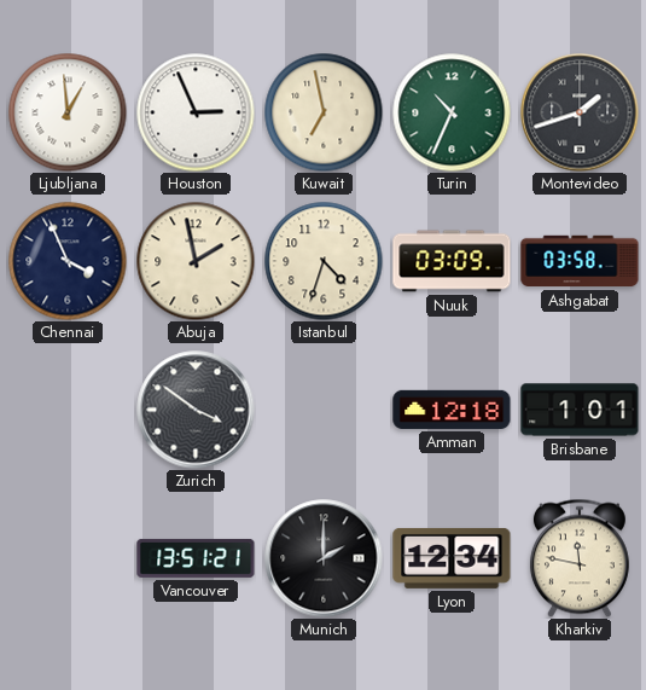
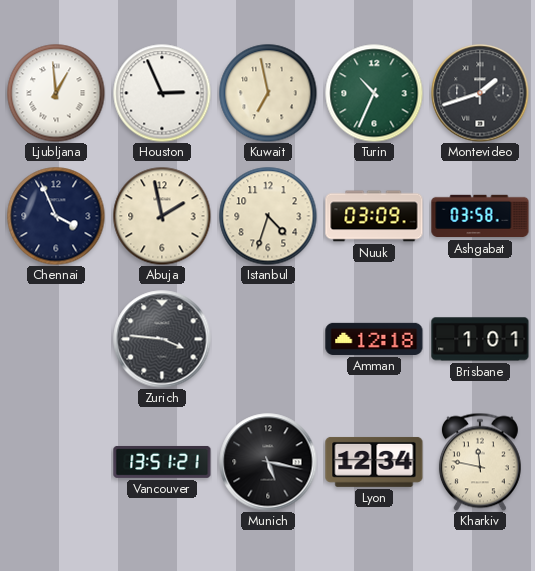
Zurich: 3:51 -> 3:46 (162, 339)
Munich: 2:00 -> 5:17 (268, 462)
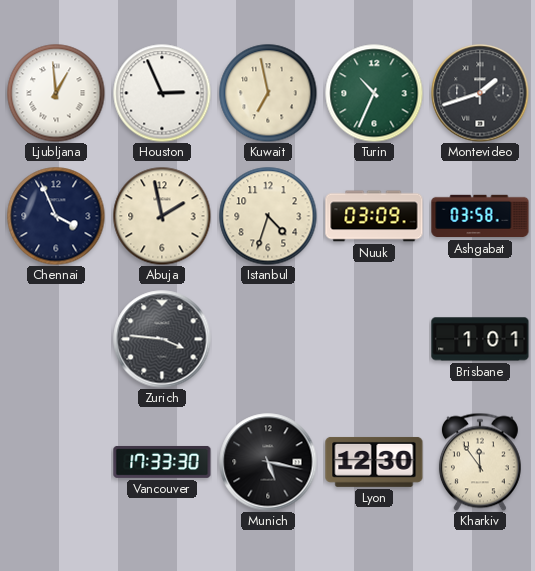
Amman: 12:18 -> none (374, 339)
Vancouver: 13:51 -> 17:33 (162, 462)
Lyon: 12:34 -> 12:30 (374, 462)
Kharkiv: 11:47 -> 11:54 (480, 462)
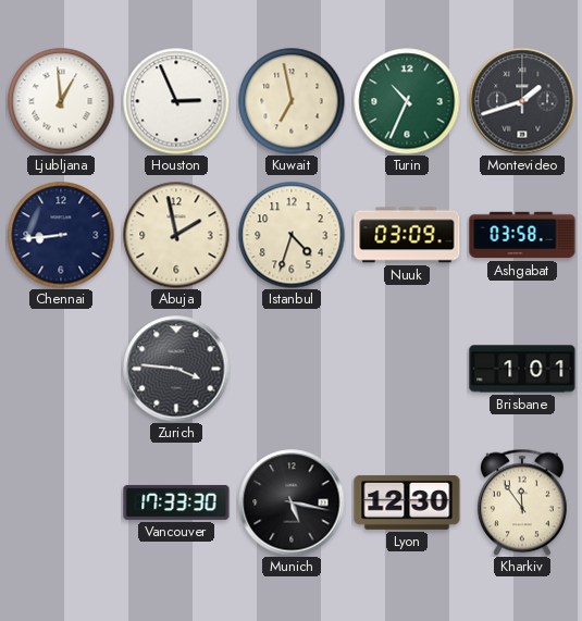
Chennai: 3:56 -> 8:44 (61, 235)
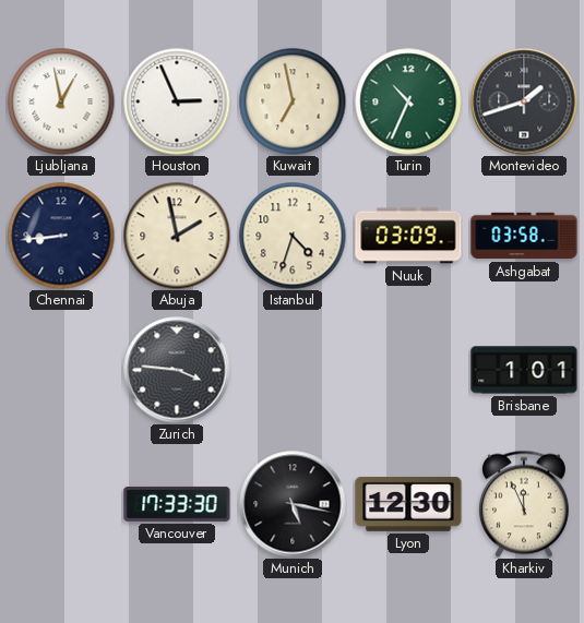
Ljubljana: 12:59 -> 12:58 (61, 101)
Kharkiv: 11:54 -> 11:56 (524, 504)
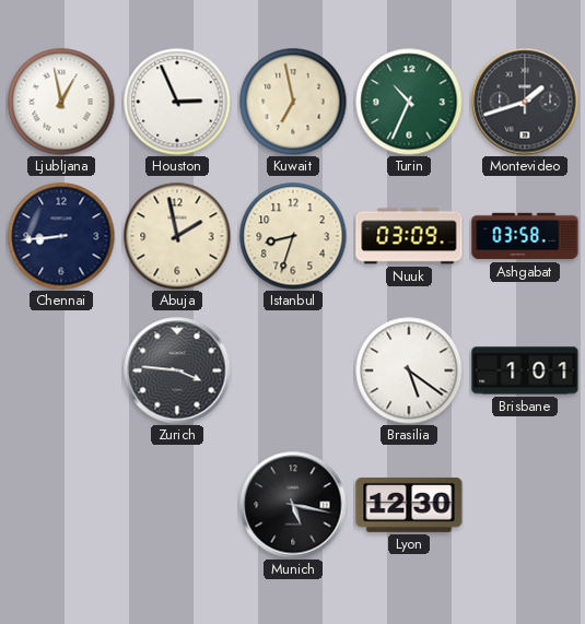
Istanbul: 4:33 -> 8:33 (293, 236)
Brasilia: none -> 5:21 (409, 370)
Vancouver: 17:33 -> none (177, 504)
Kharkiv: 11:56 -> none (524, 504)
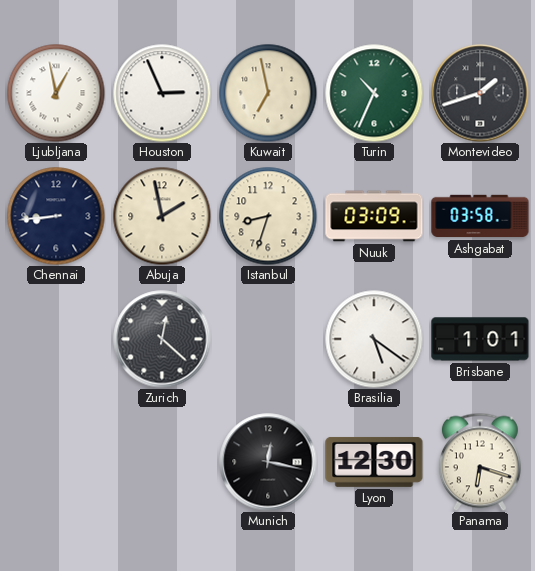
Zurich: 3:46 -> 12:22 (162, 339)
Munich: 5:17 -> 12:17 (268, 462)
Panama: none -> 6:18 (480, 462)
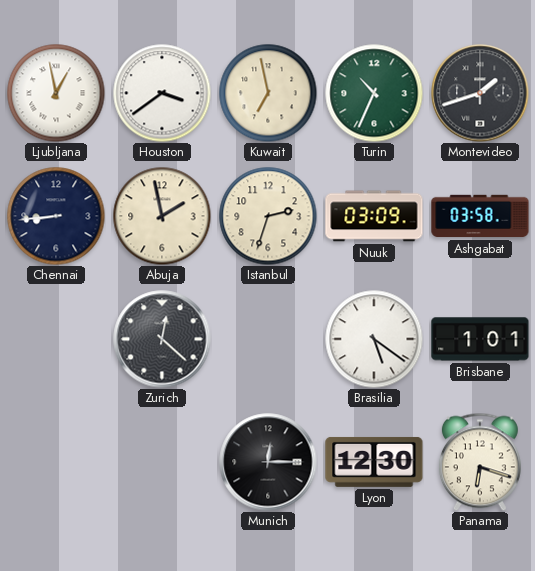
Houston: 2:56 -> 3:39 (162, 93)
Istanbul: 8:33 -> 2:33 (268, 216)
Munich: 12:17 -> 12:15 (268, 462)
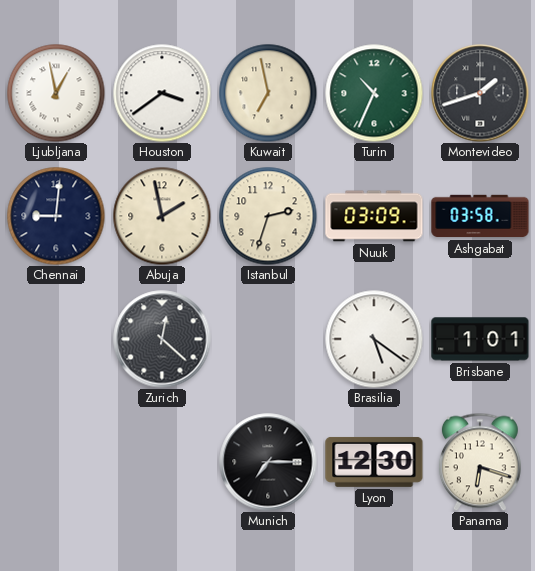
Chennai: 8:44 -> 9:01 (56, 216)
Munich: 12:15 -> 7:15 (268, 462)
